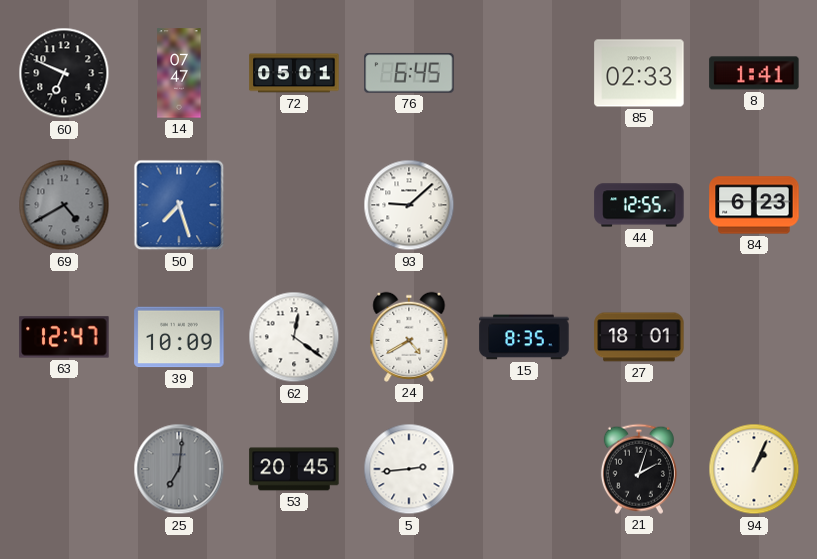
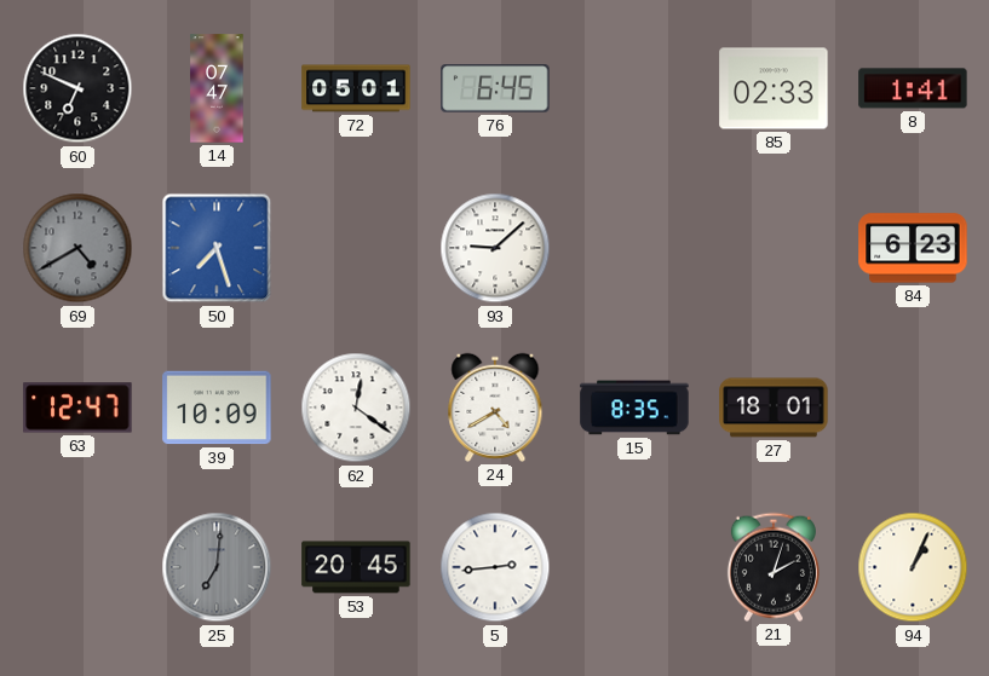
44: 12:55 -> none (639, 205)
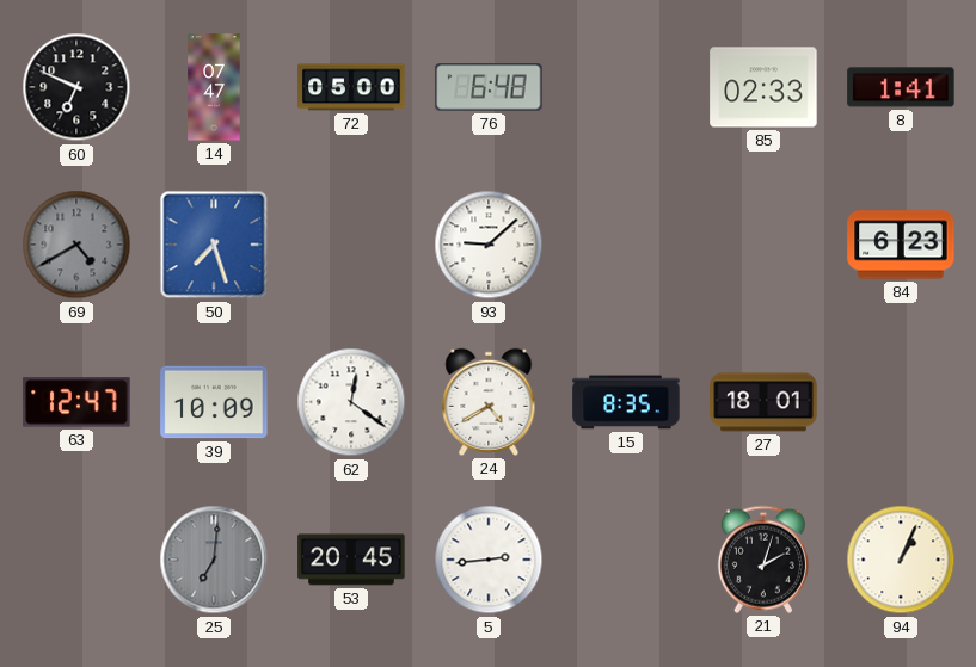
72: 05:01 -> 05:00 (351, 87)
76: 6:45 -> 6:48 (489, 87)
